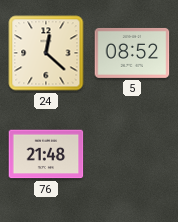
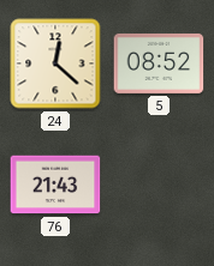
76: 21:48 -> 21:43 (55, 185)
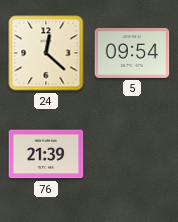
5: 08:52 -> 09:54 (132, 53)
76: 21:43 -> 21:39 (46, 154)
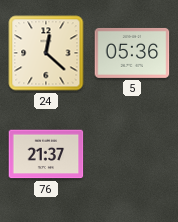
5: 09:54 -> 05:36 (132, 53)
76: 21:39 -> 21:37 (46, 154)
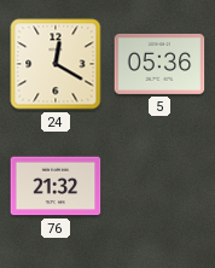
24: 12:22 -> 12:20 (56, 64)
76: 21:37 -> 21:32 (56, 186)
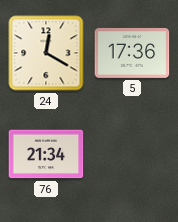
5: 05:36 -> 17:36 (132, 53)
76: 21:32 -> 21:34 (46, 154)
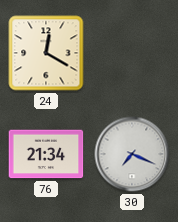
5: 17:36 -> none (132, 53)
30: none -> 7:19 (132, 154)
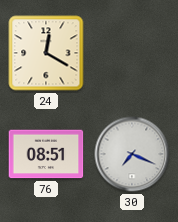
76: 21:34 -> 08:51 (46, 154)
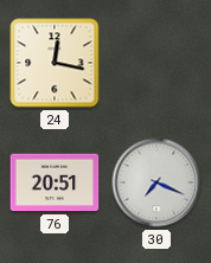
24: 12:20 -> 12:17 (55, 63)
76: 08:51 -> 20:51 (55, 182)
